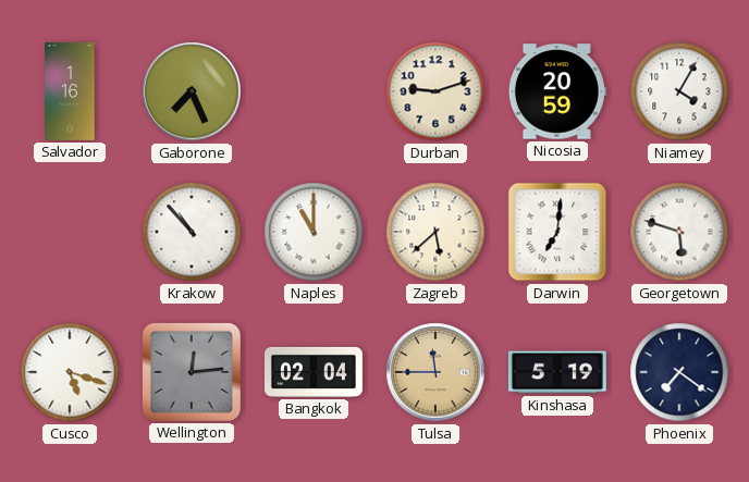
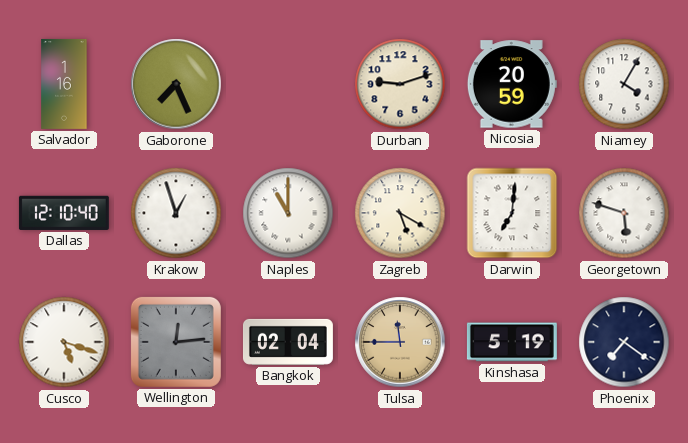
Dallas: none -> 12:10 (64, 213)
Krakow: 10:53 -> 12:57 (176, 213)
Zagreb: 5:38 -> 5:20 (400, 213)
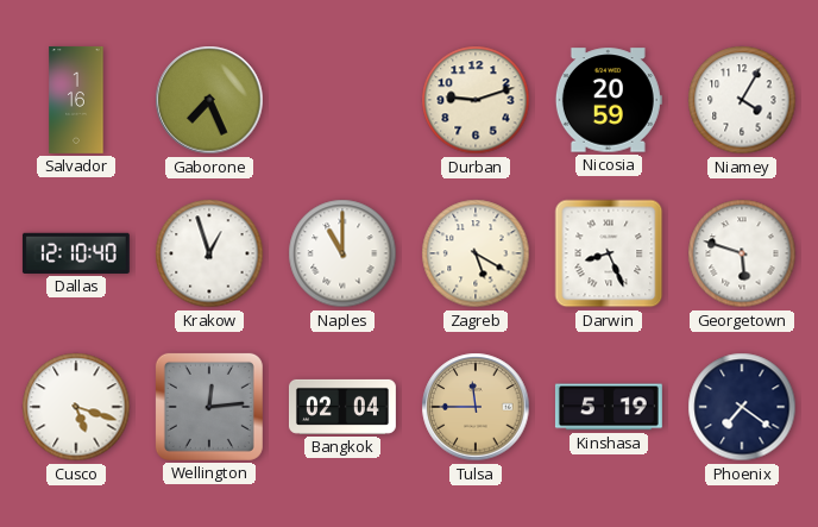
Darwin: 7:01 -> 8:26 (609, 253)
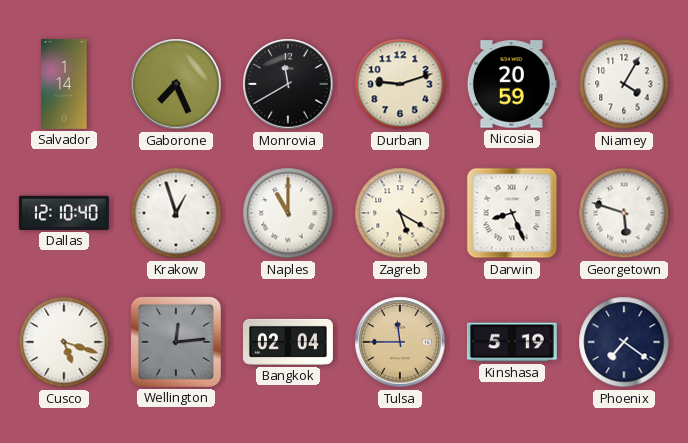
Salvador: 1:16 -> 1:14 (64, 84)
Monrovia: none -> 11:40 (288, 84)
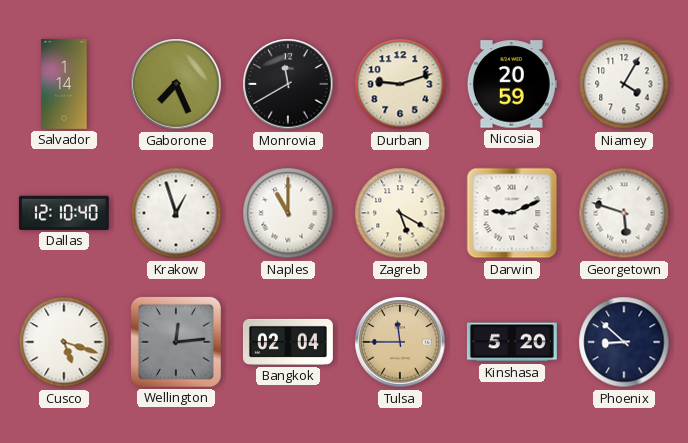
Darwin: 8:26 -> 9:11 (512, 213)
Kinshasa: 5:19 -> 5:20 (512, 342)
Phoenix: 7:21 -> 8:52 (624, 342)
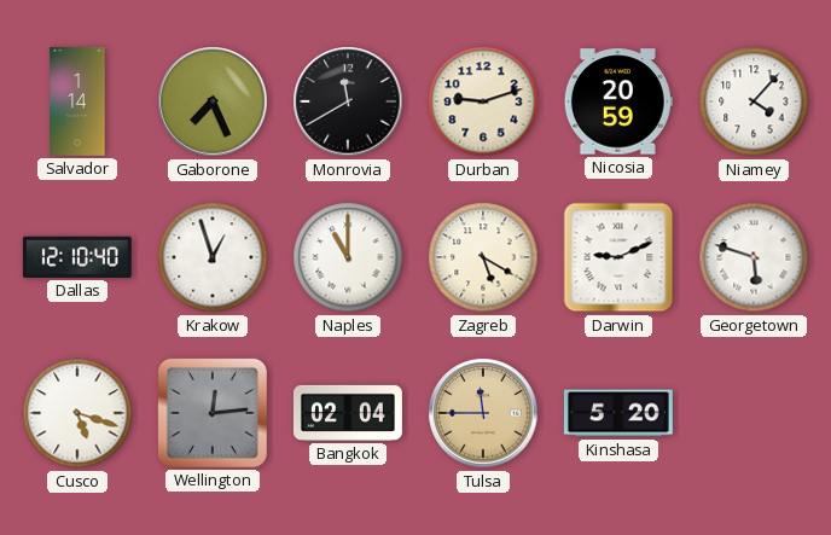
Niamey: 4:05 -> 4:07 (754, 101)
Phoenix: 8:52 -> none (624, 342)
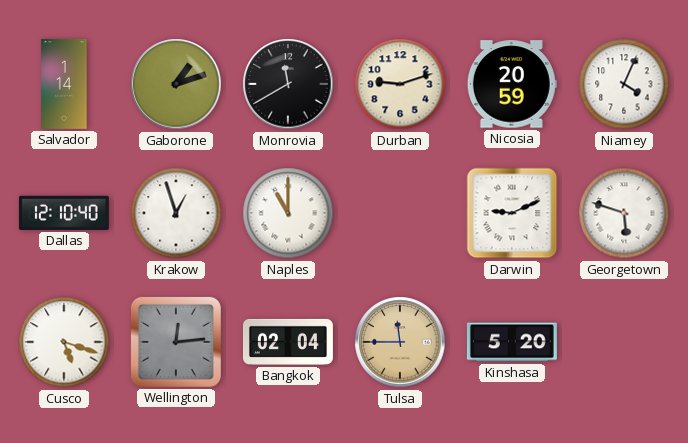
Gaborone: 7:26 -> 1:12 (176, 84)
Niamey: 4:07 -> 4:04 (624, 84)
Zagreb: 5:20 -> none (483, 257)
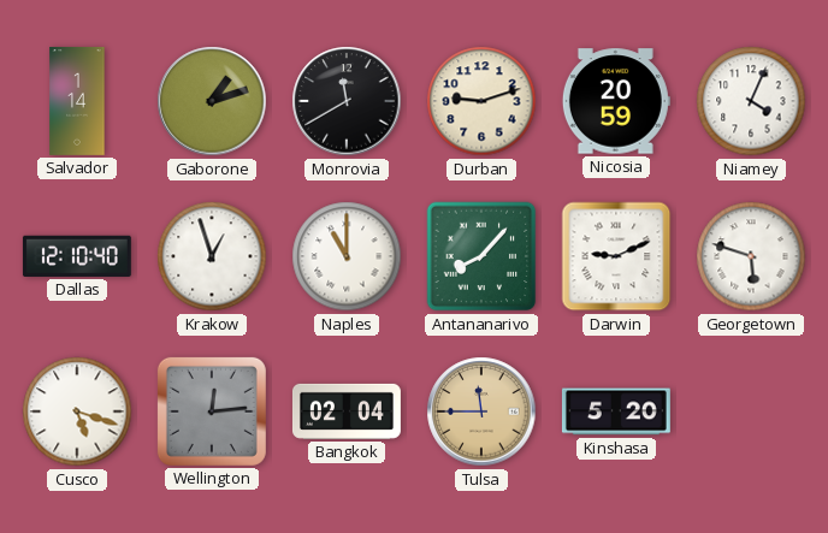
Antananarivo: none -> 8:07 (481, 256)
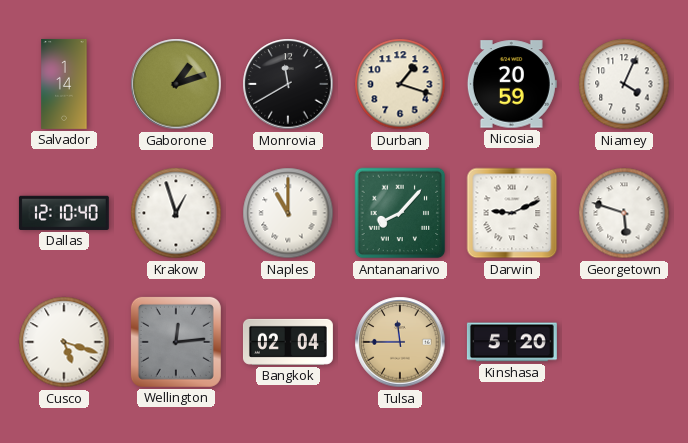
Durban: 9:12 -> 1:18 (400, 84)
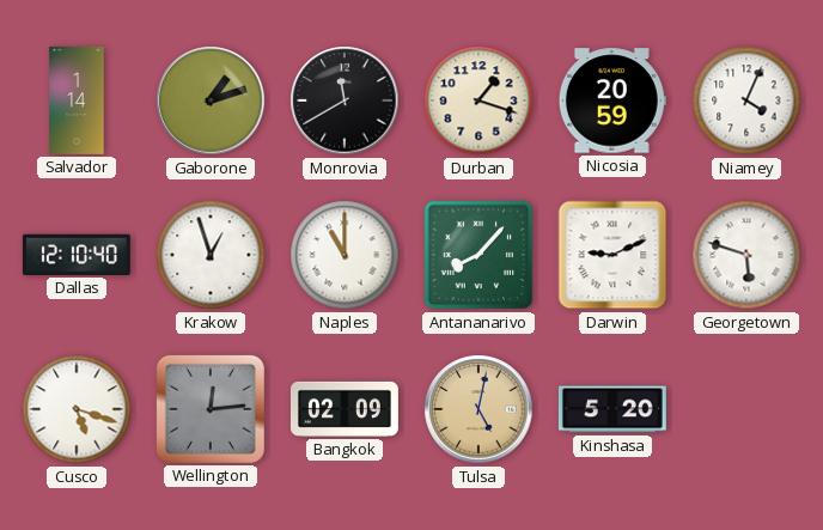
Bangkok: 02:04 -> 02:09 (345, 409)
Tulsa: 11:45 -> 5:02 (478, 409)
